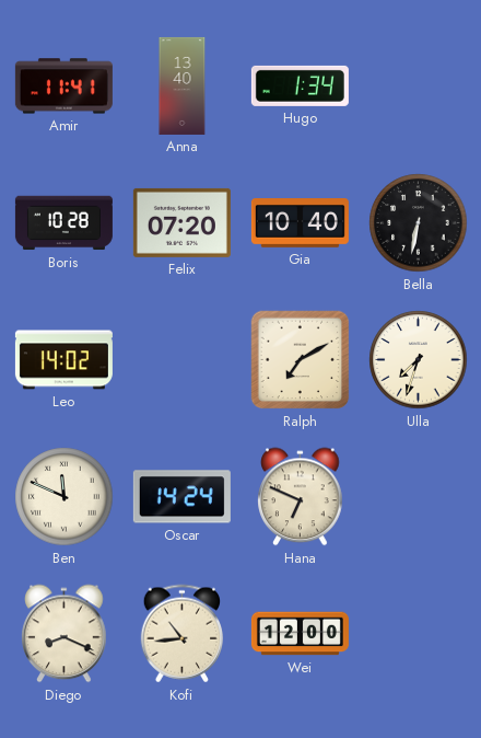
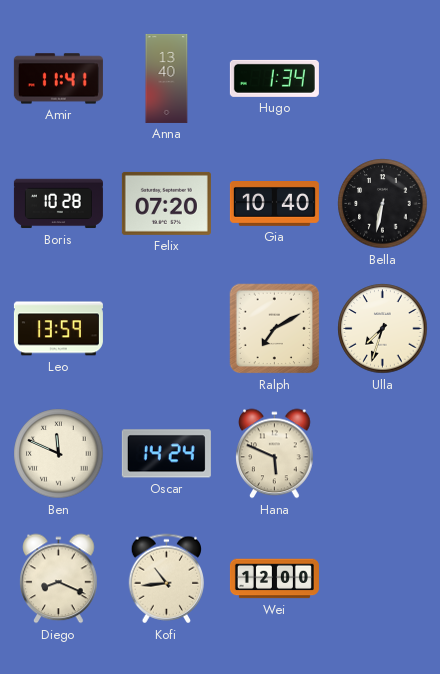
Leo: 14:02 -> 13:59 (58, 329)
Hana: 6:49 -> 5:49 (275, 454)
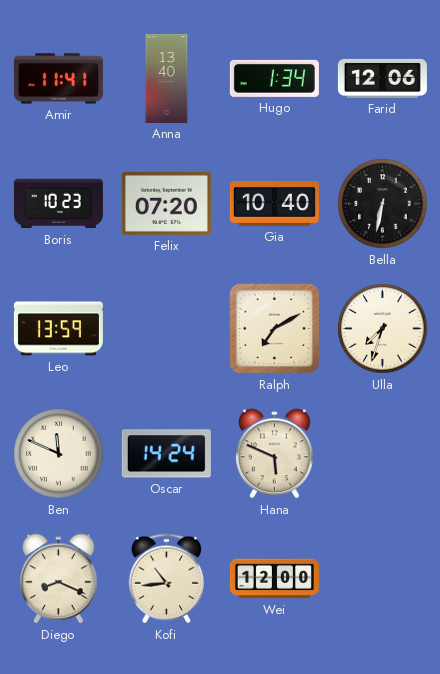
Farid: none -> 12:06 (382, 78)
Boris: 10:28 -> 10:23 (58, 204)
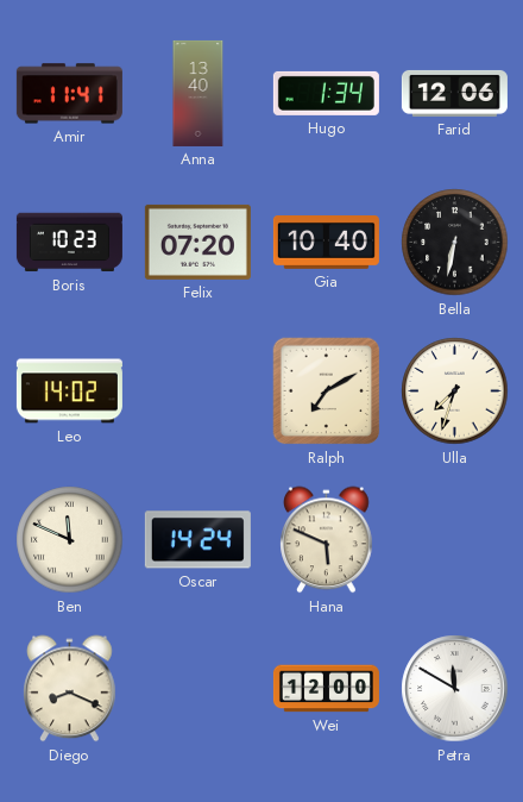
Leo: 13:59 -> 14:02 (69, 391)
Kofi: 10:44 -> none (166, 579)
Petra: none -> 11:50 (455, 689)
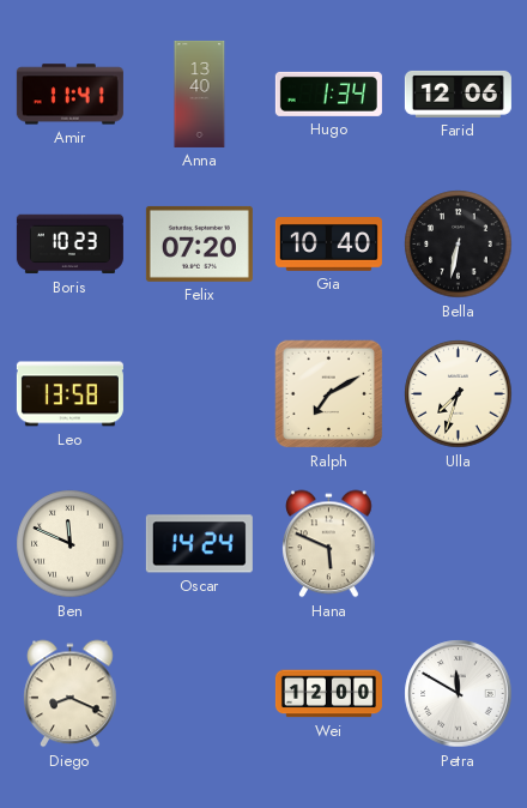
Leo: 14:02 -> 13:58 (69, 394)
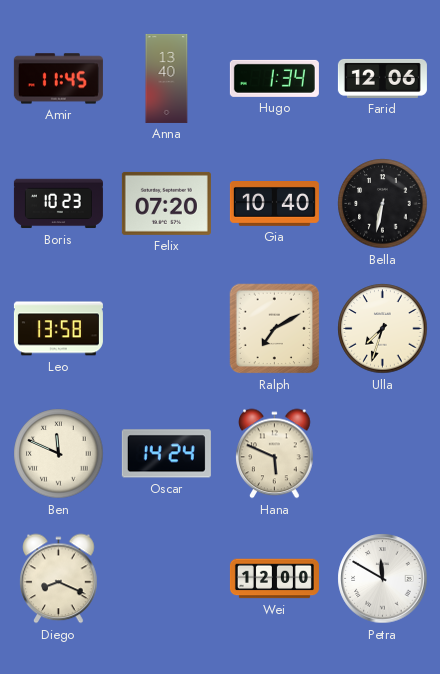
Amir: 11:41 -> 11:45 (58, 79)
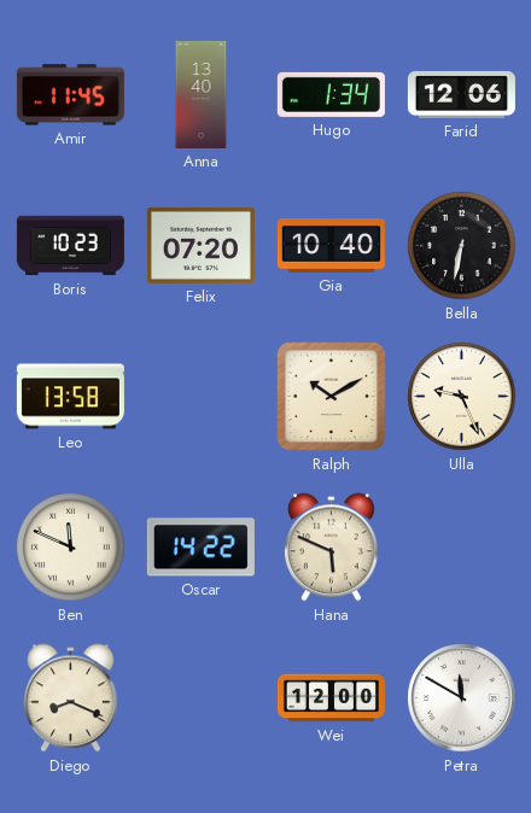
Ralph: 7:10 -> 10:10 (332, 397)
Ulla: 7:33 -> 9:26 (462, 397)
Oscar: 14:24 -> 14:22 (200, 548)
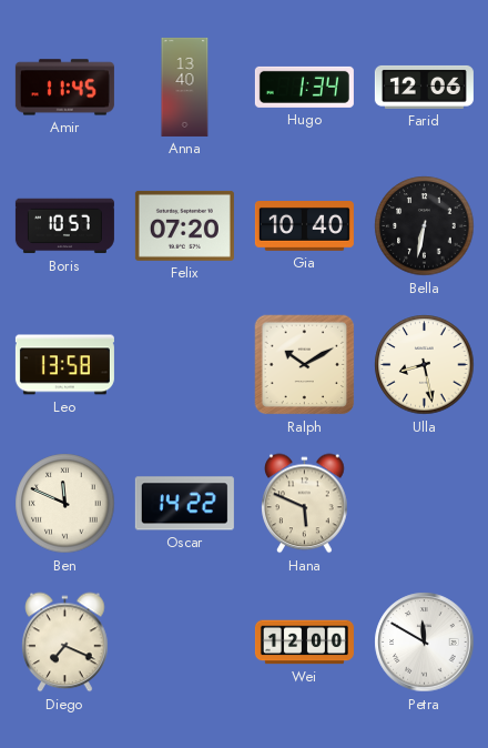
Boris: 10:23 -> 10:57 (64, 226)
Ulla: 9:26 -> 8:28 (425, 365)
Diego: 8:19 -> 7:19 (65, 643)
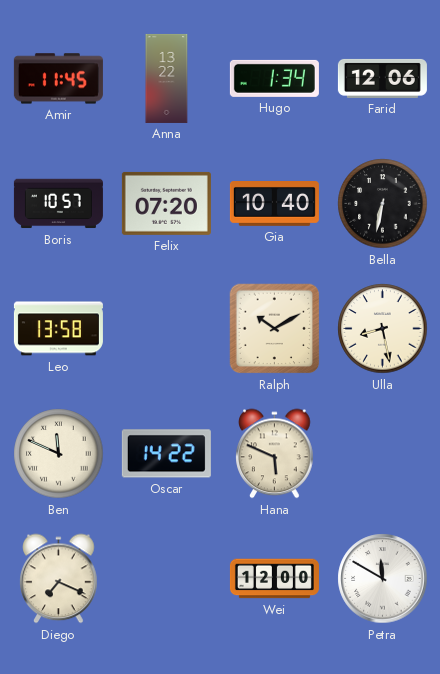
Anna: 13:40 -> 13:22 (167, 78)
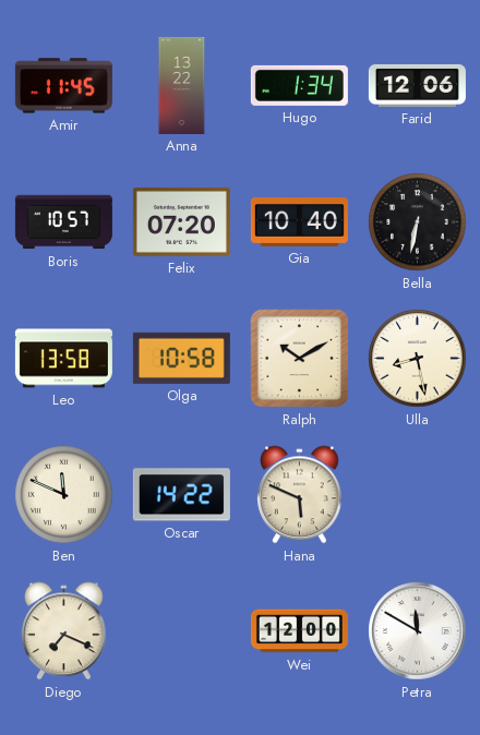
Olga: none -> 10:58 (181, 358)
